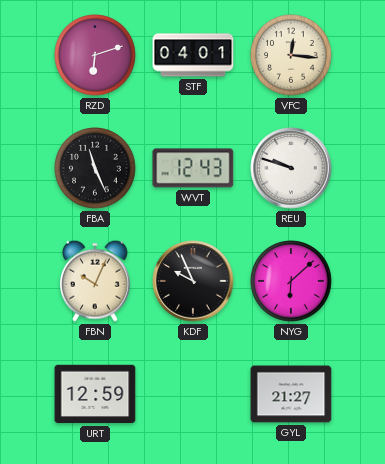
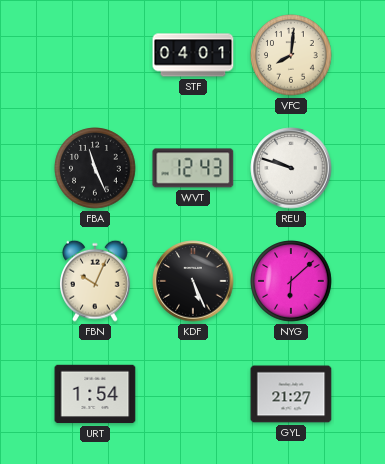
RZD: 6:12 -> none (95, 55)
VFC: 12:16 -> 8:01 (291, 55)
KDF: 9:56 -> 5:26 (193, 281)
URT: 12:59 -> 1:54 (95, 394)
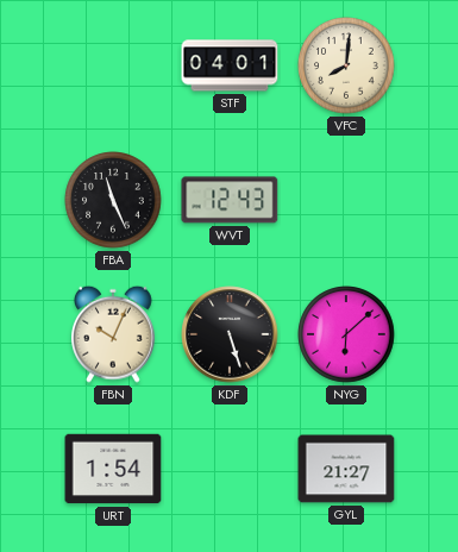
REU: 9:48 -> none (291, 168)
KDF: 5:26 -> 5:27 (230, 334)
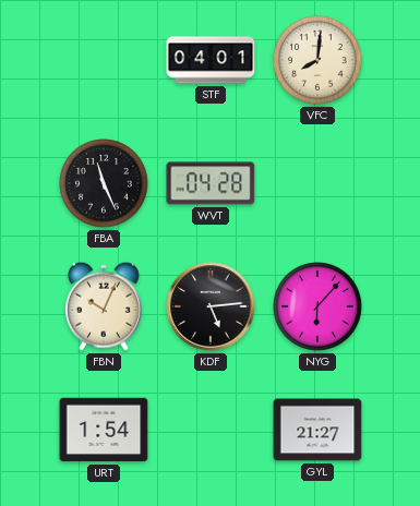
WVT: 12:43 -> 04:28 (211, 183)
KDF: 5:27 -> 5:14 (211, 306)
NYG: 6:08 -> 6:07 (317, 306)
